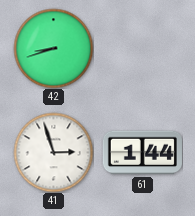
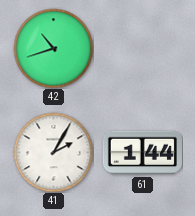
42: 8:42 -> 10:42 (53, 48)
41: 2:57 -> 2:05 (53, 152)
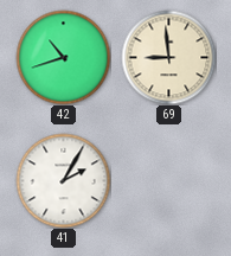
69: none -> 8:59 (168, 57)
61: 1:44 -> none (142, 153)
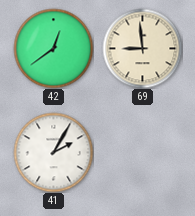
42: 10:42 -> 12:39 (53, 48)
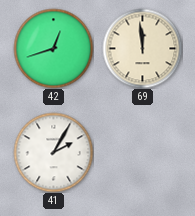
42: 12:39 -> 12:42 (53, 48)
69: 8:59 -> 11:59 (142, 48)
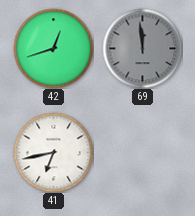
69 dial: cream -> grey (142, 48)
41: 2:05 -> 6:43 (53, 152)
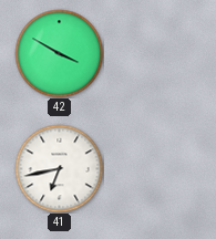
42: 12:42 -> 3:50 (59, 53)
69: 11:59 -> none (142, 48)
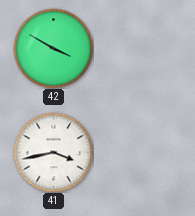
41: 6:43 -> 3:43 (53, 152)
